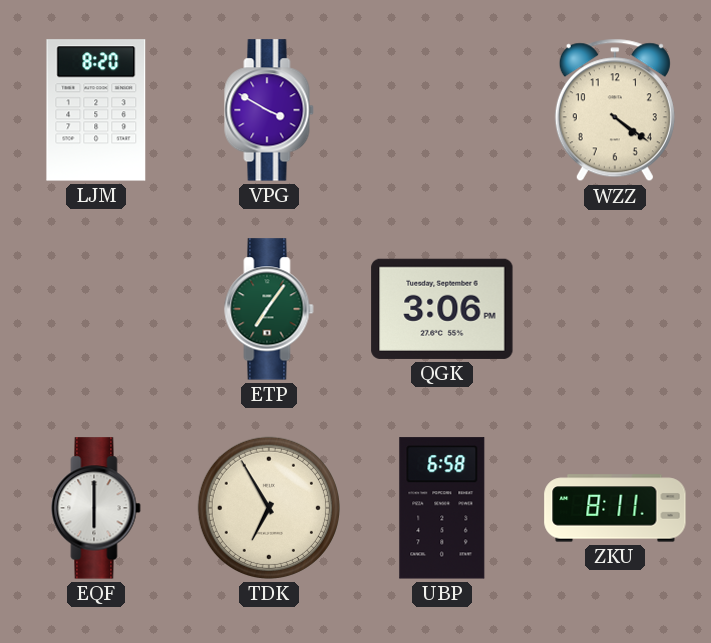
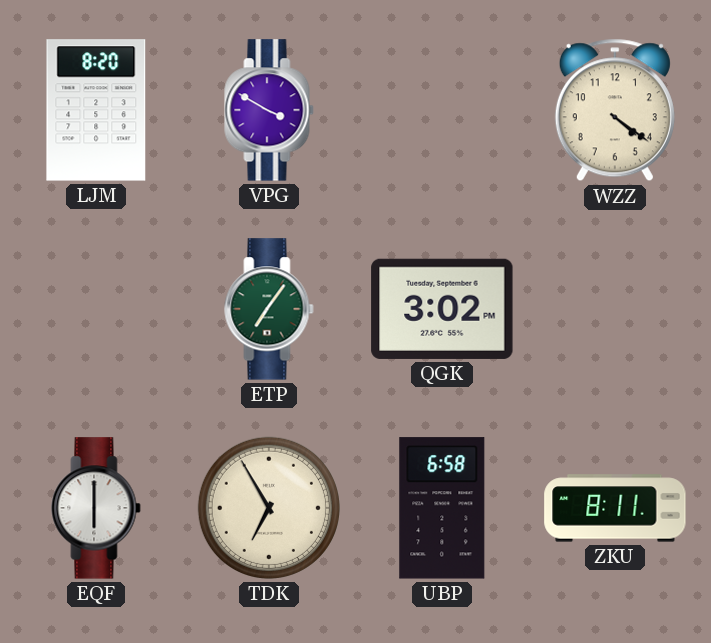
QGK: 3:06 -> 3:02 (442, 309)
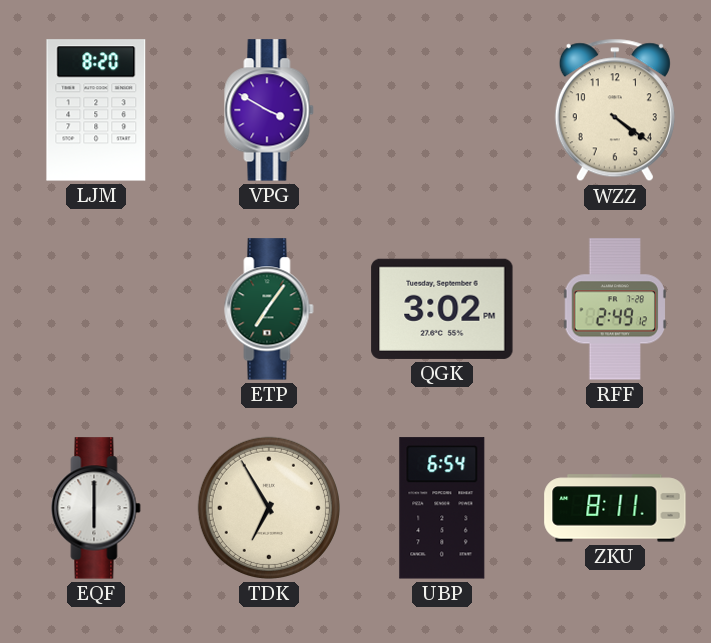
RFF: none -> 2:49 (614, 309)
UBP: 6:58 -> 6:54 (442, 508)
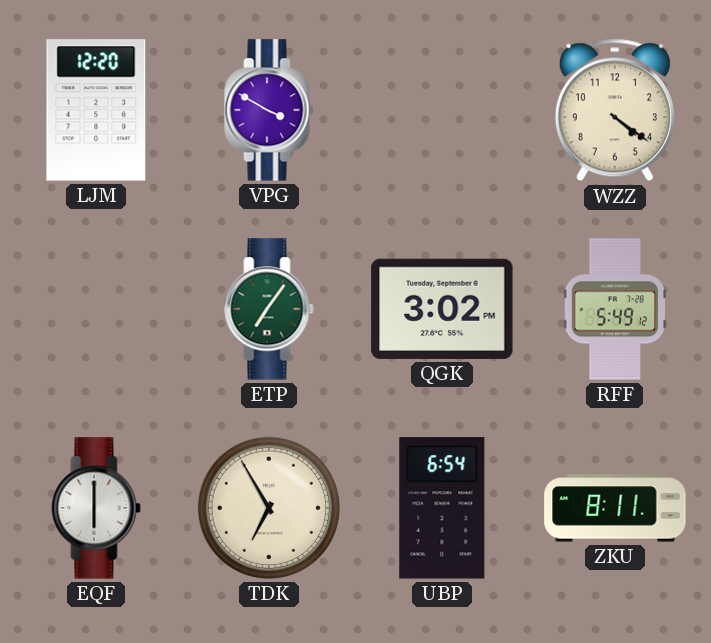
LJM: 8:20 -> 12:20 (96, 110)
RFF: 2:49 -> 5:49 (614, 309)
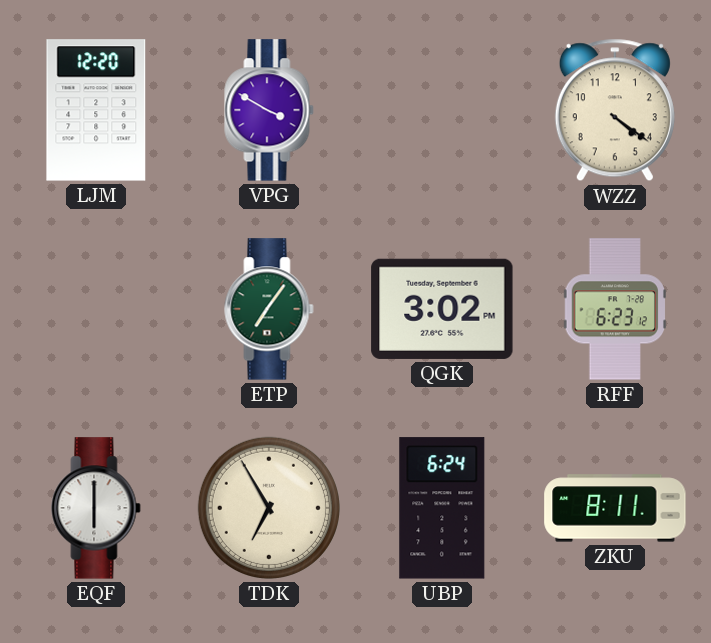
RFF: 5:49 -> 6:23 (614, 309)
UBP: 6:54 -> 6:24 (442, 508)
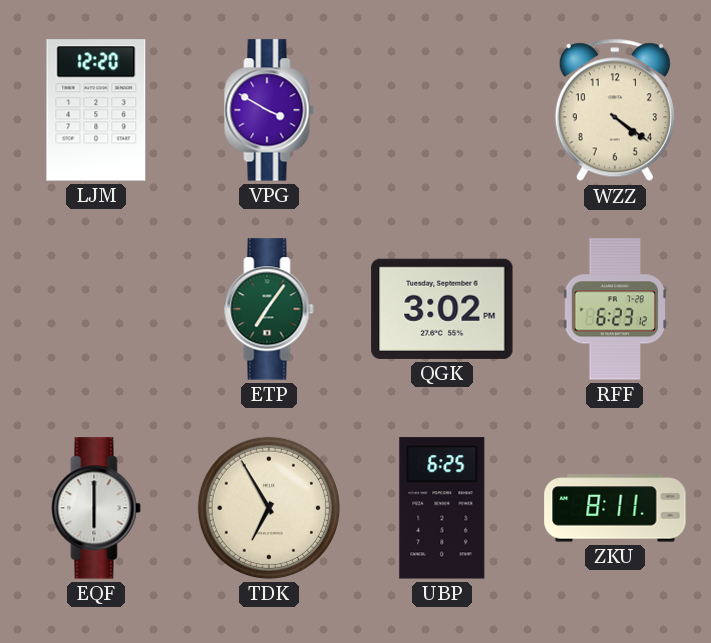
UBP: 6:24 -> 6:25 (442, 508)
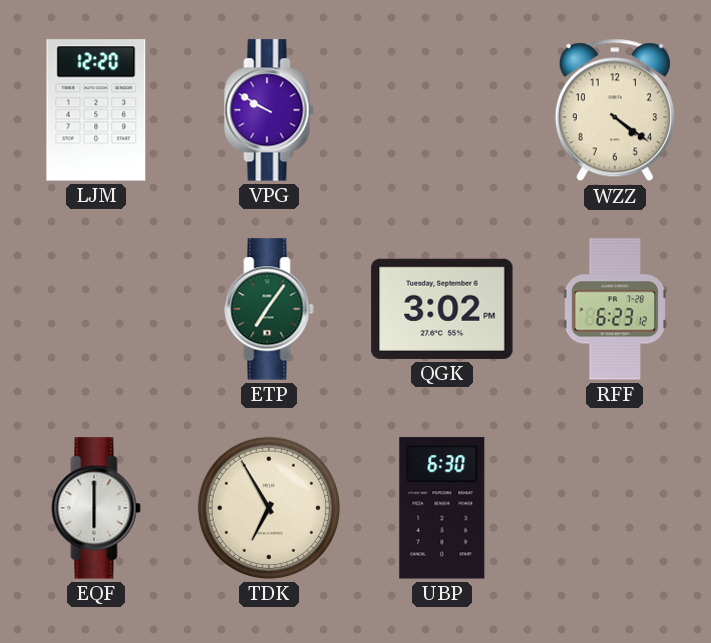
VPG: 3:50 -> 9:50 (269, 110)
UBP: 6:25 -> 6:30 (442, 508)
ZKU: 8:11 -> none (615, 508)
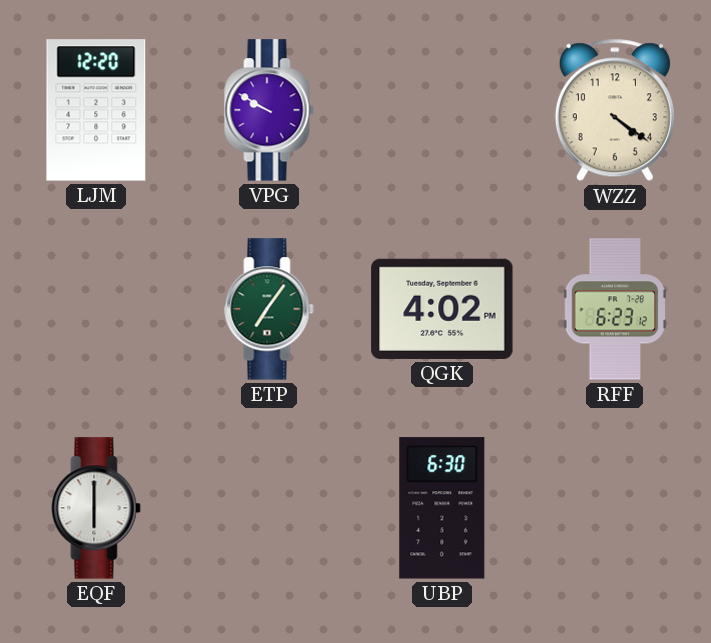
QGK: 3:02 -> 4:02 (442, 309)
TDK: 6:55 -> none (269, 508)
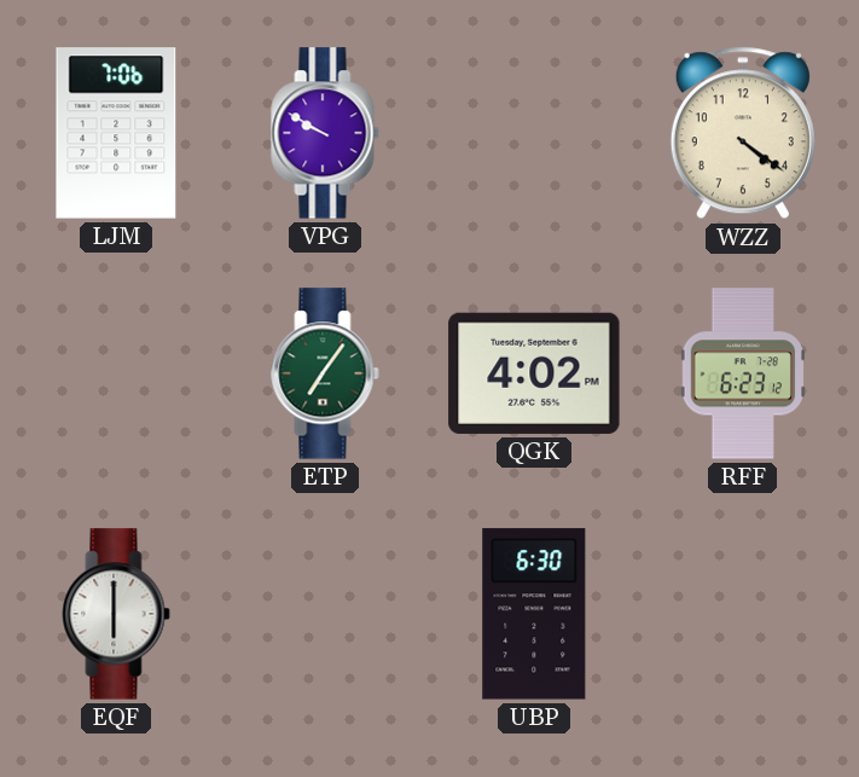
LJM: 12:20 -> 7:06 (116, 133)
